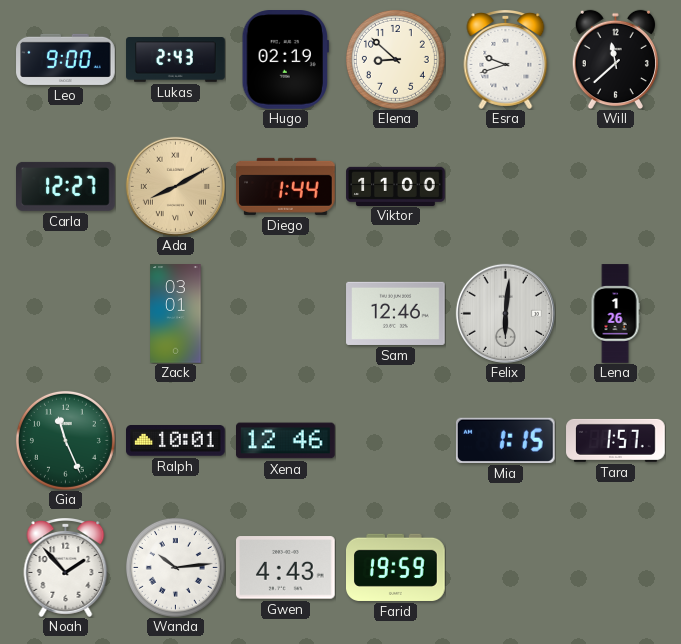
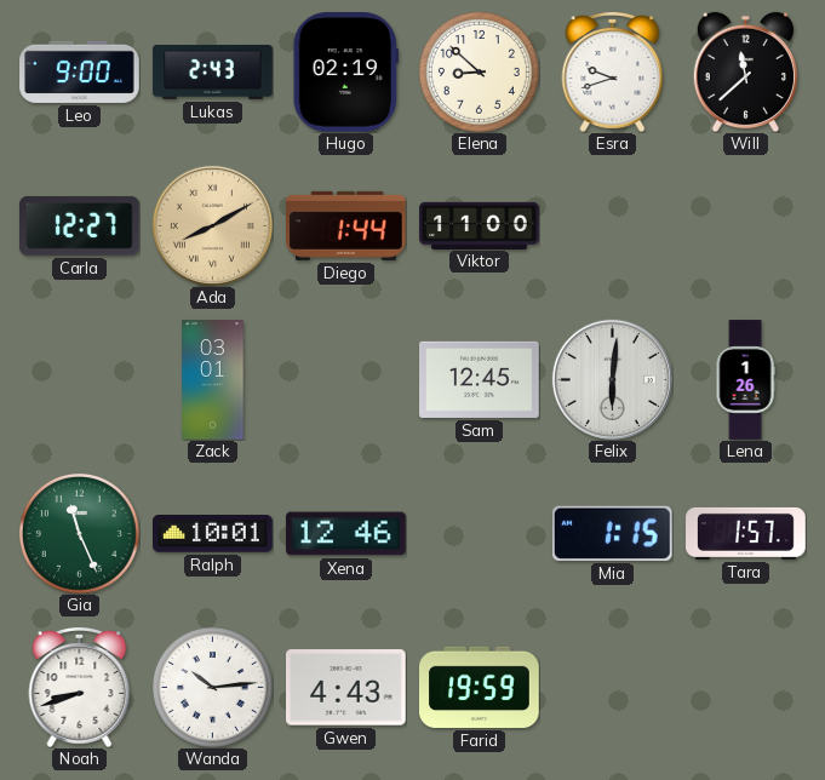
Sam: 12:46 -> 12:45 (480, 379)
Noah: 1:53 -> 8:42 (80, 687)
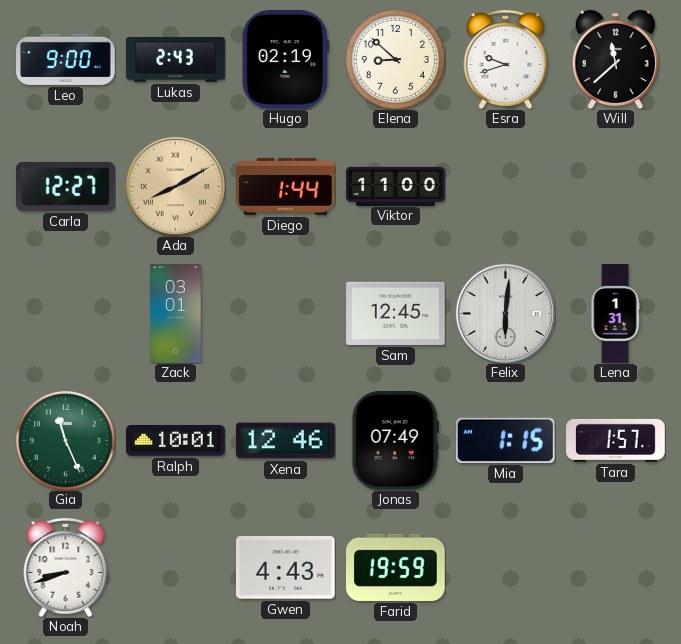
Lena: 1:26 -> 1:31 (615, 314)
Jonas: none -> 07:49 (395, 441)
Wanda: 10:14 -> none (212, 687)
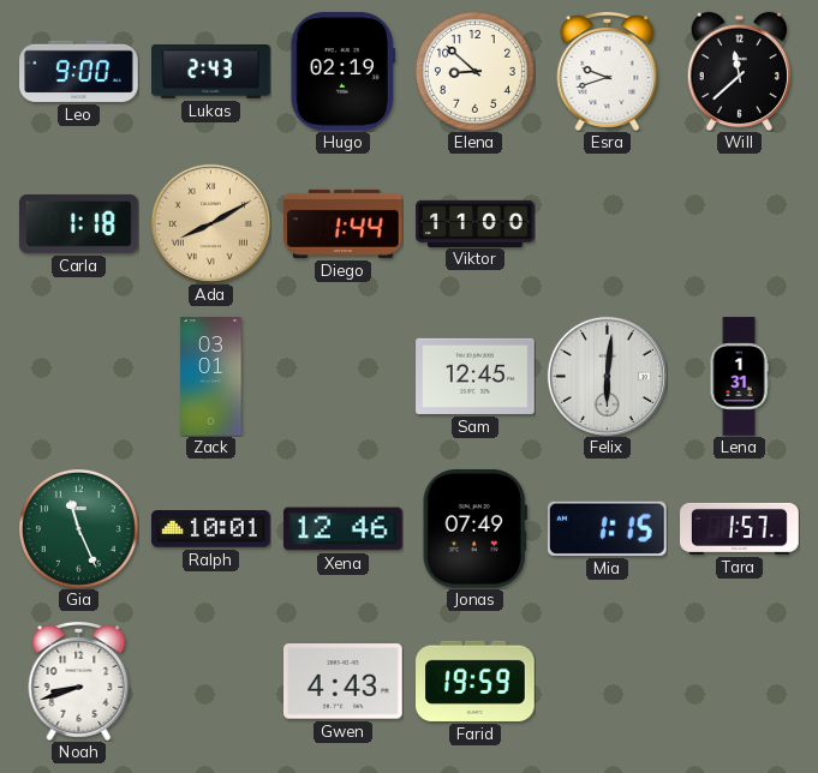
Carla: 12:27 -> 1:18 (79, 223)
